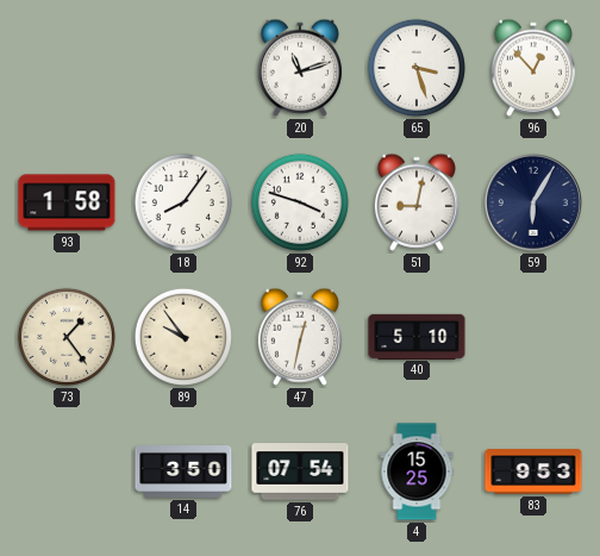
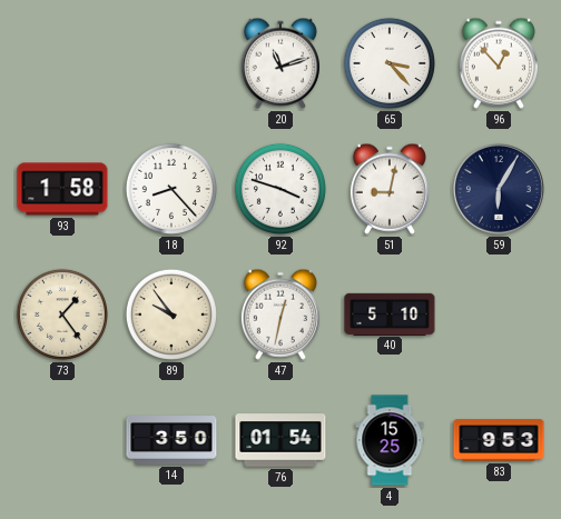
65: 3:27 -> 3:23 (390, 63)
18: 8:06 -> 8:23 (171, 189)
76: 07:54 -> 01:54 (280, 440)
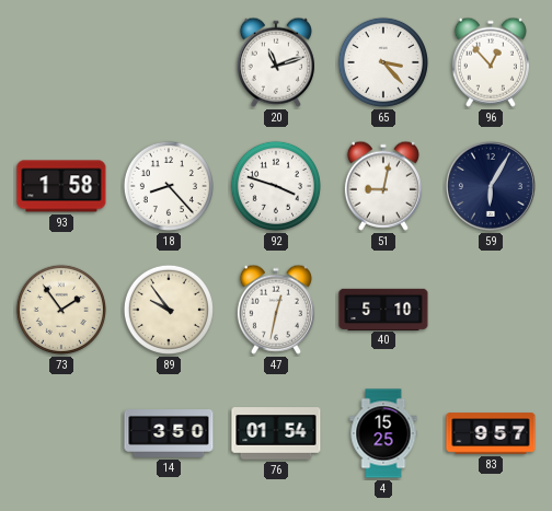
73: 1:24 -> 1:54 (61, 310)
83: 9:53 -> 9:57 (491, 433)
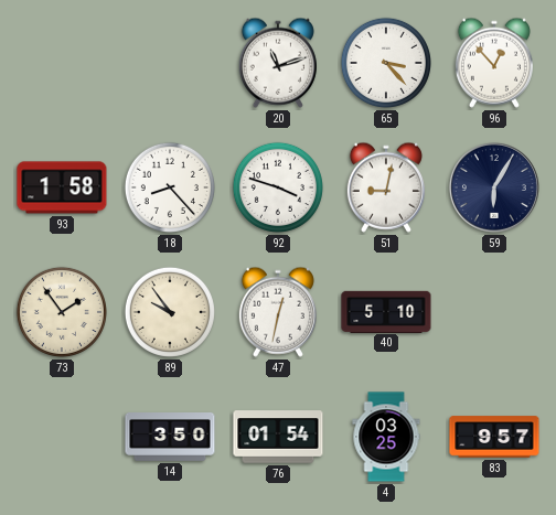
4: 15:25 -> 03:25 (386, 437)
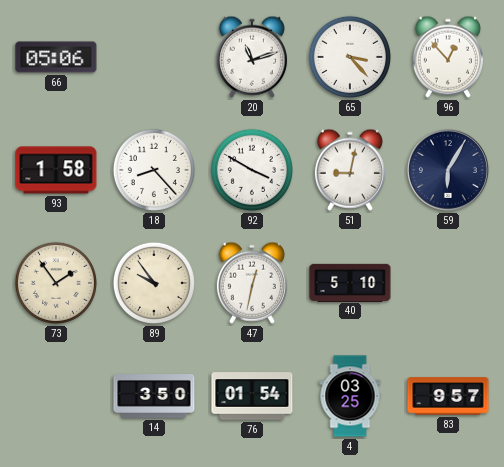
66: none -> 05:06 (56, 57)
92: 3:48 -> 3:50 (252, 170)
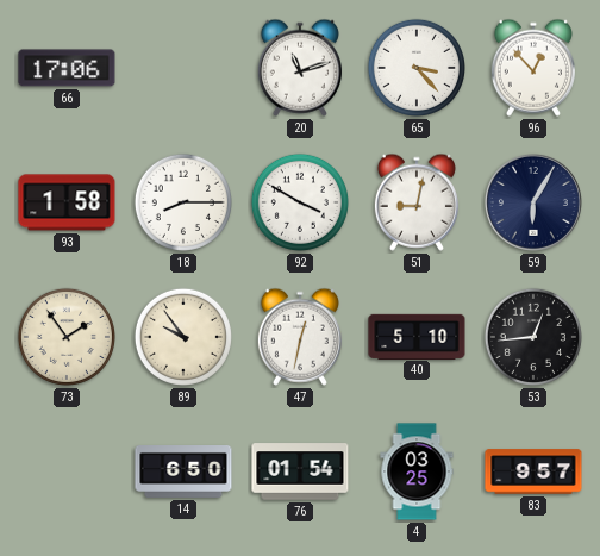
66: 05:06 -> 17:06 (67, 68)
18: 8:23 -> 8:15 (183, 202)
53: none -> 12:44 (533, 337)
14: 3:50 -> 6:50 (183, 473)
